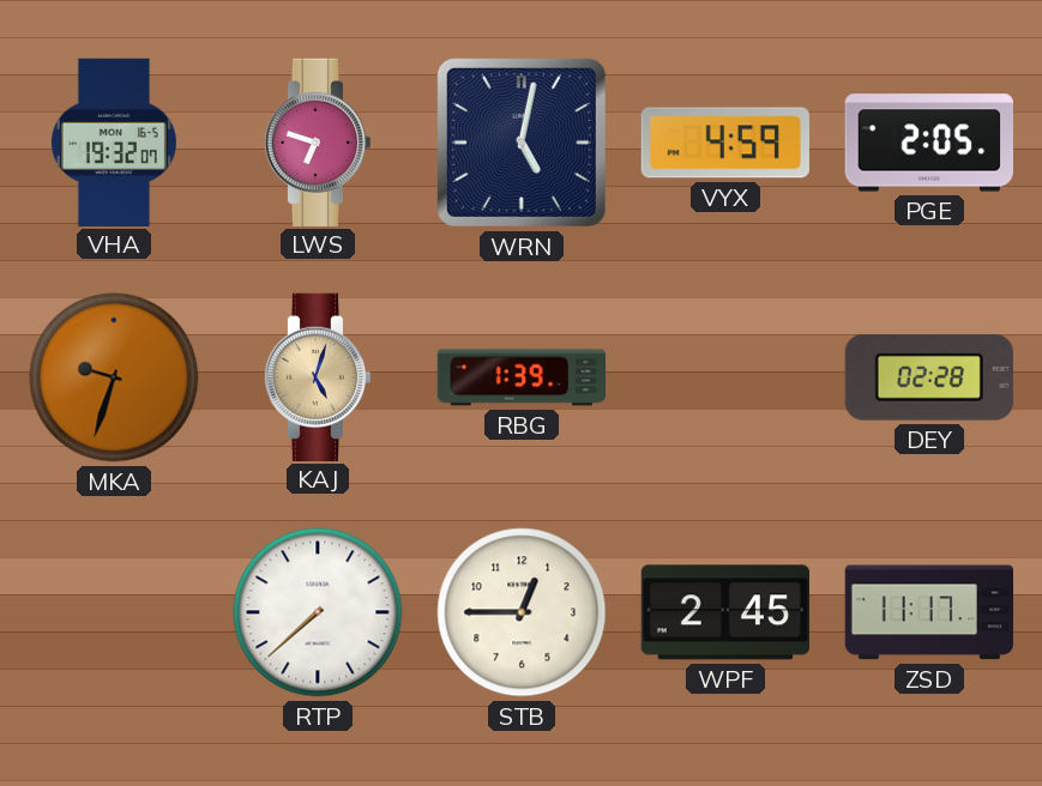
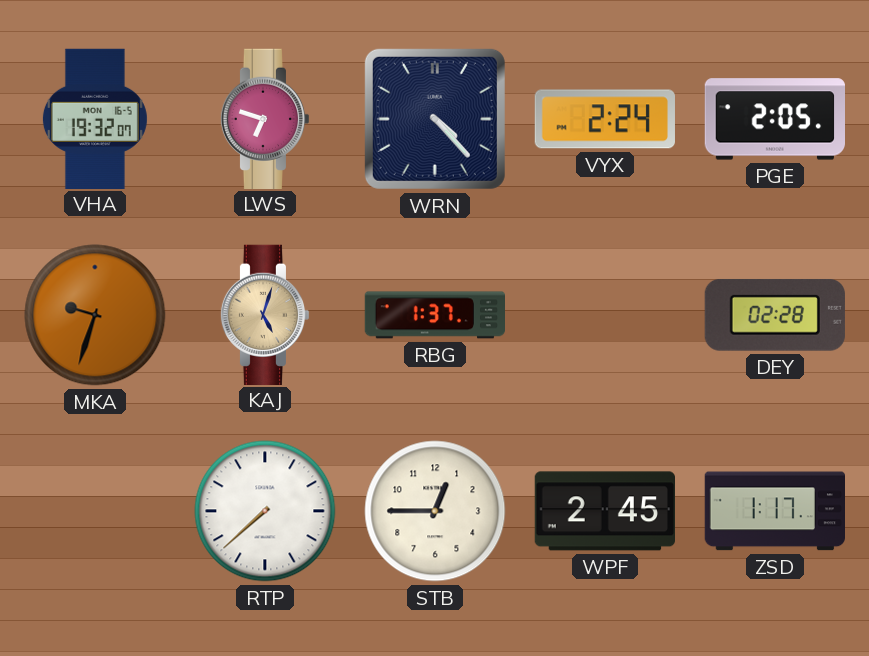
WRN: 5:02 -> 4:23 (435, 119)
VYX: 4:59 -> 2:24 (604, 119)
RBG: 1:39 -> 1:37 (434, 315)
ZSD: 11:17 -> 1:17 (774, 511)
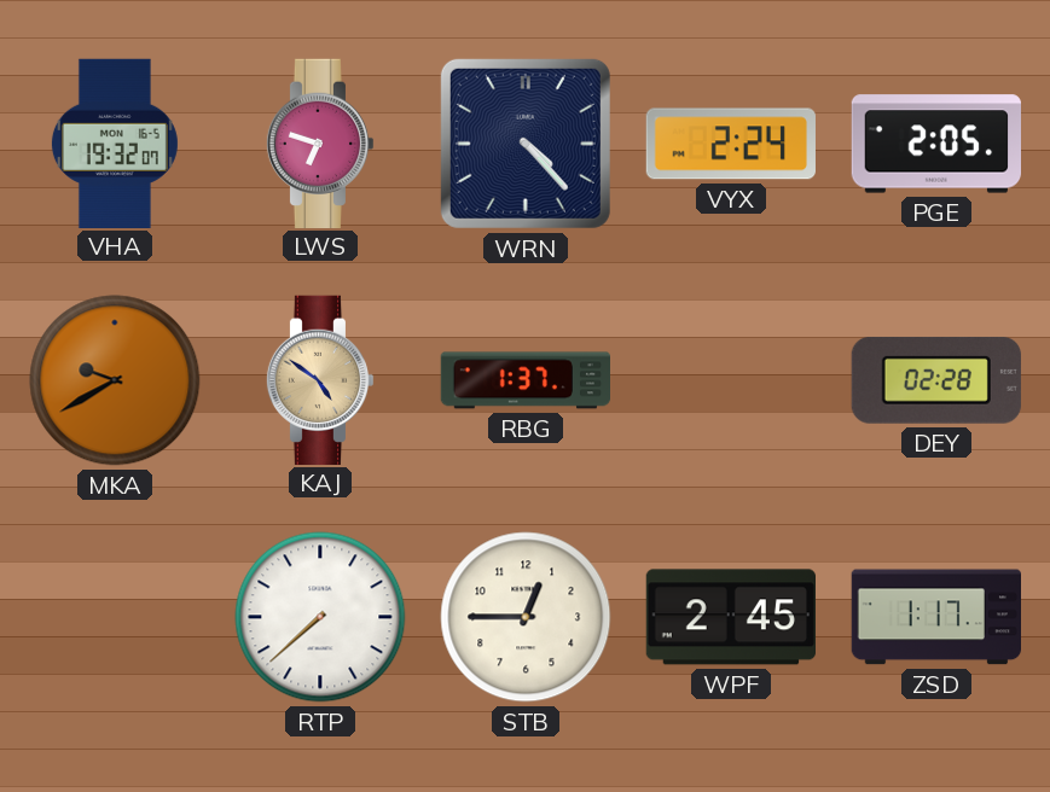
MKA: 9:33 -> 9:40 (115, 380)
KAJ: 5:03 -> 4:51 (320, 379)
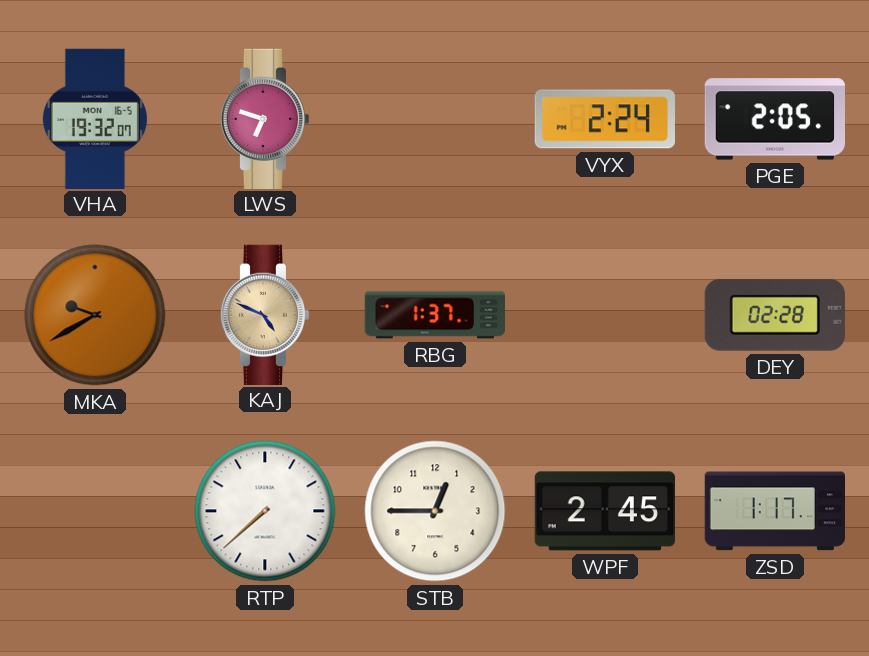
WRN: 4:23 -> none (526, 144)
KAJ: 4:51 -> 4:49 (265, 314)
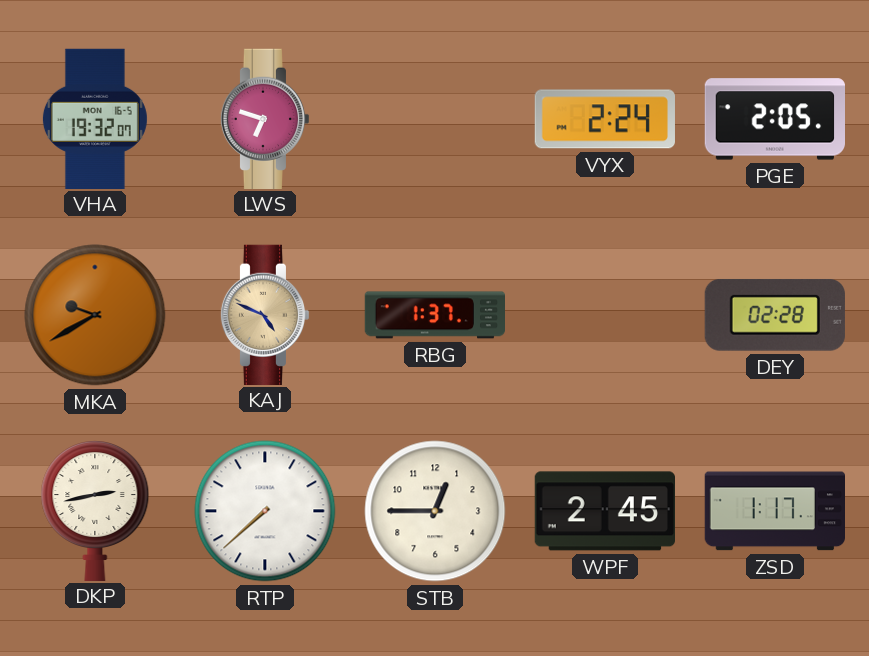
DKP: none -> 2:43 (95, 511)
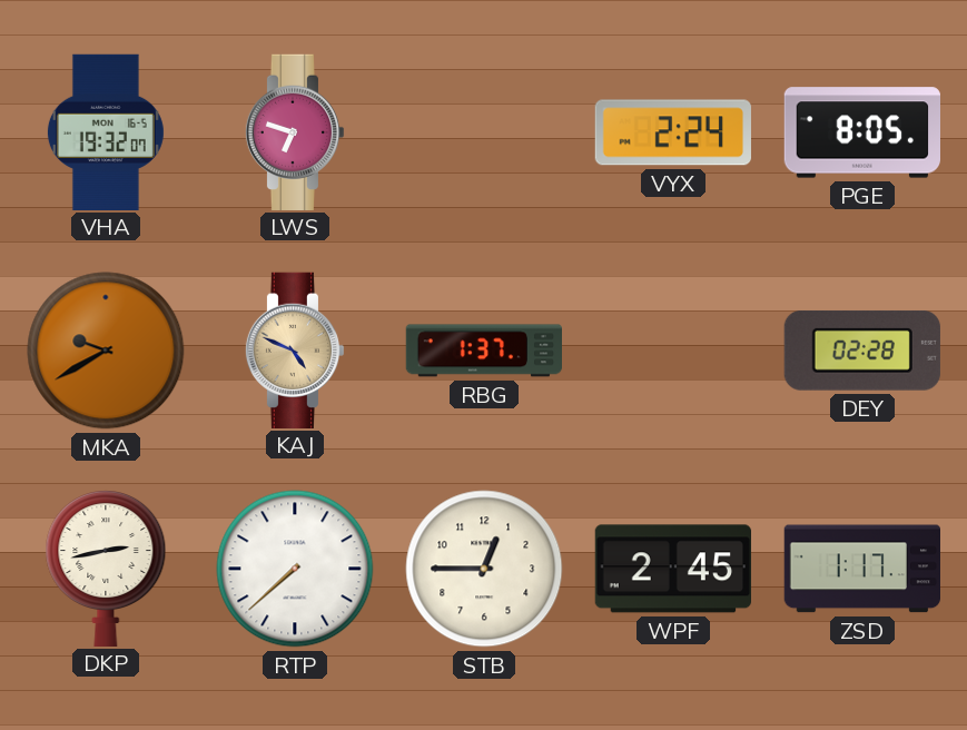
PGE: 2:05 -> 8:05 (861, 132)
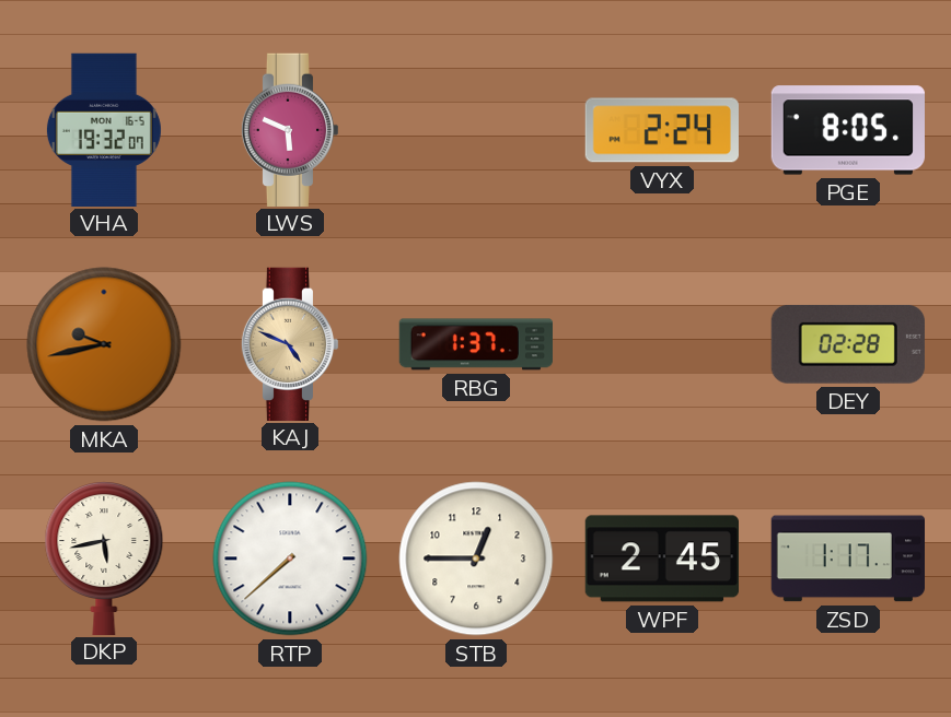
LWS: 6:48 -> 5:49 (290, 129)
MKA: 9:40 -> 9:43 (104, 344)
DKP: 2:43 -> 5:43 (104, 559)
